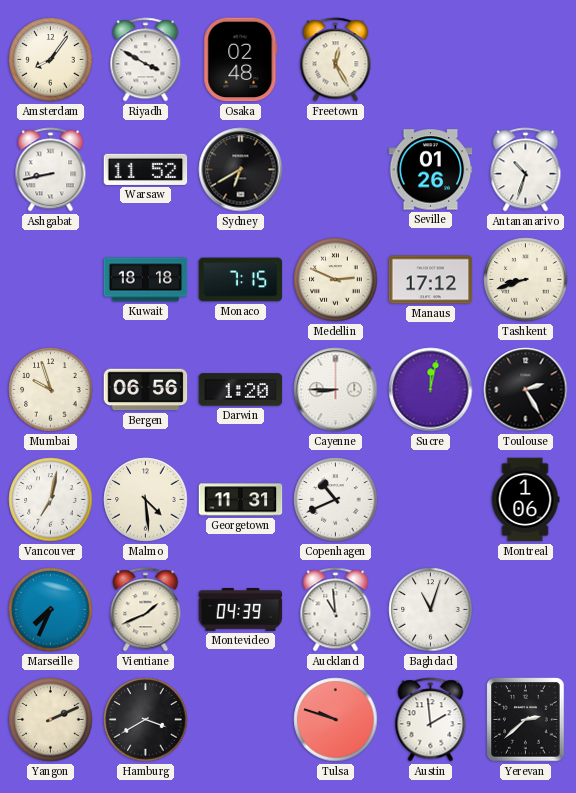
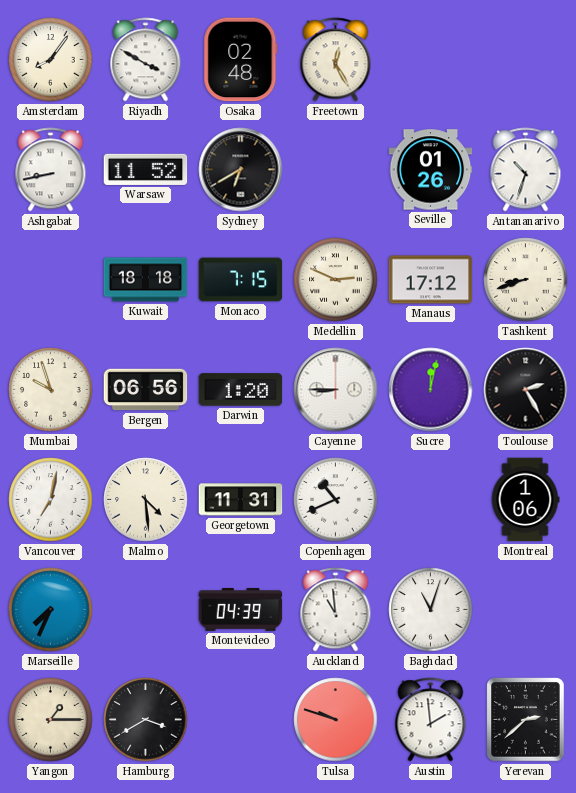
Vientiane: 1:41 -> none (146, 610)
Yangon: 2:11 -> 1:15 (51, 720)
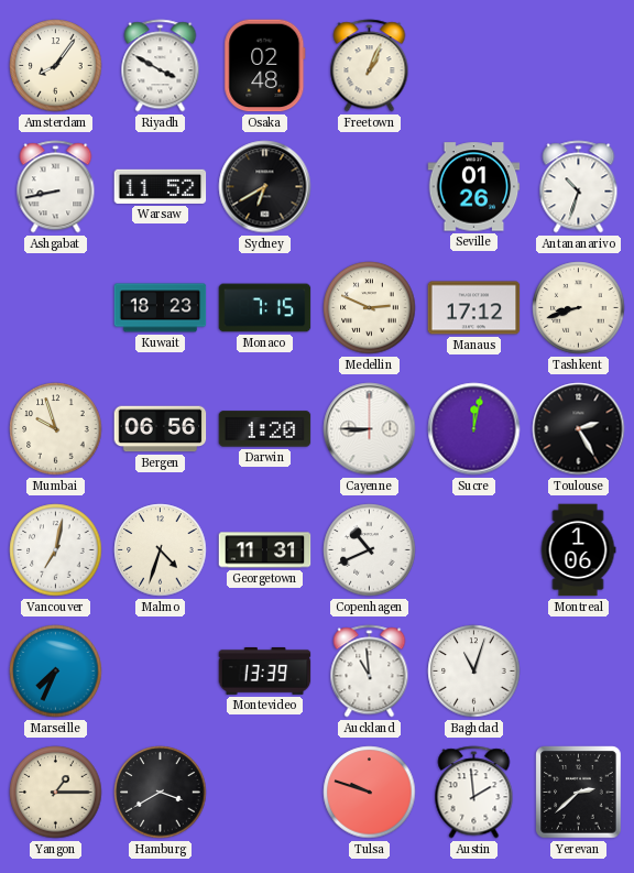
Freetown: 12:25 -> 1:04 (370, 66)
Kuwait: 18:18 -> 18:23 (161, 308)
Malmo: 4:29 -> 4:33 (161, 550)
Montevideo: 04:39 -> 13:39 (265, 670)
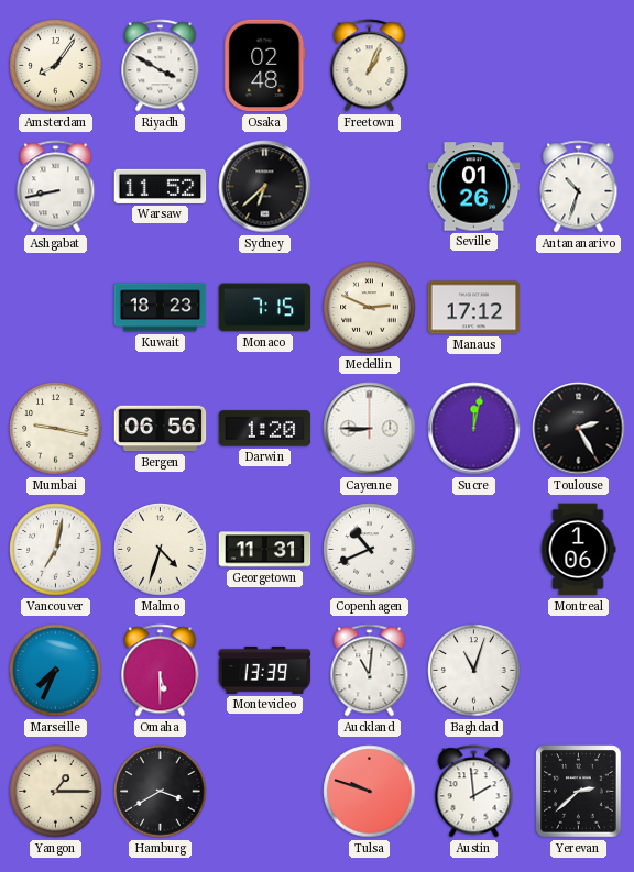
Sydney: 6:40 -> 6:38 (265, 187)
Tashkent: 8:42 -> none (579, 308)
Mumbai: 9:57 -> 9:17 (56, 429)
Omaha: none -> 5:30 (161, 671)
Auckland: 10:59 -> 11:01 (370, 671)
